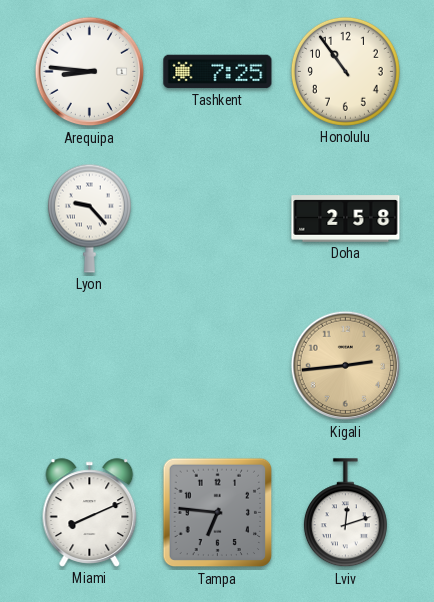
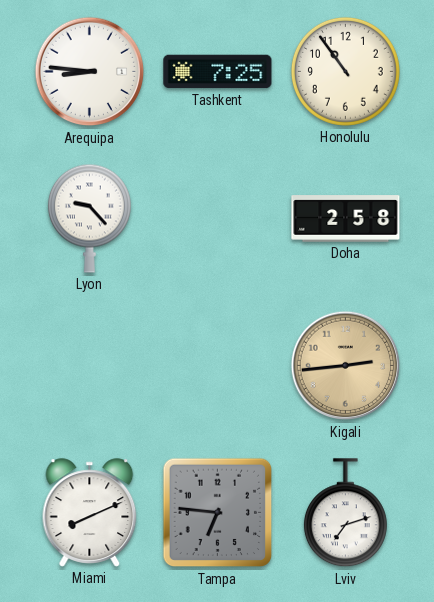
Lviv: 12:12 -> 7:12 (345, 513)
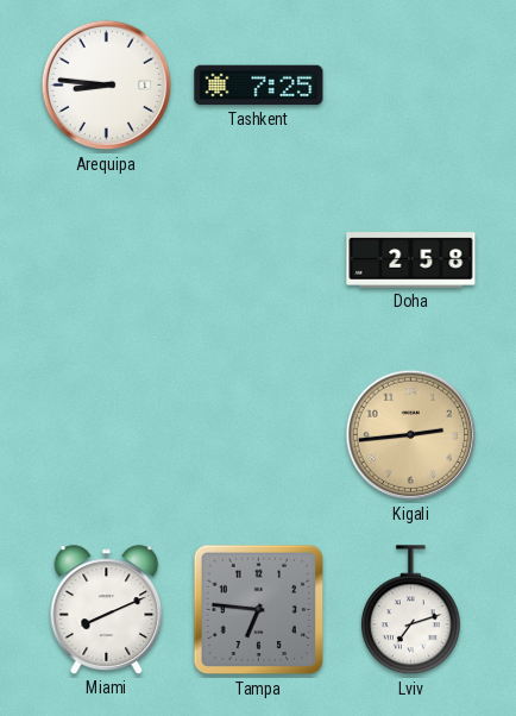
Honolulu: 10:54 -> none (345, 71)
Lyon: 9:23 -> none (89, 218)
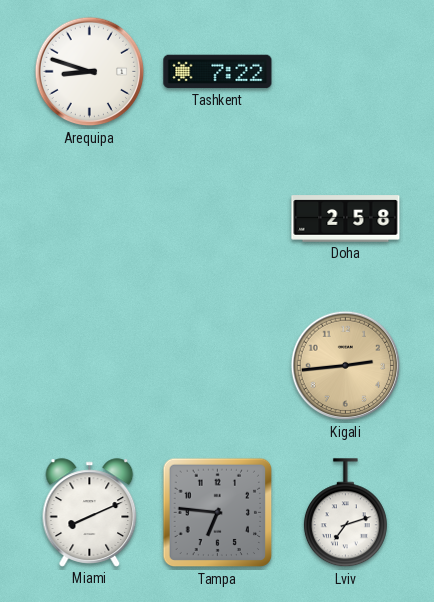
Arequipa: 8:46 -> 8:48 (90, 72)
Tashkent: 7:25 -> 7:22 (218, 72)
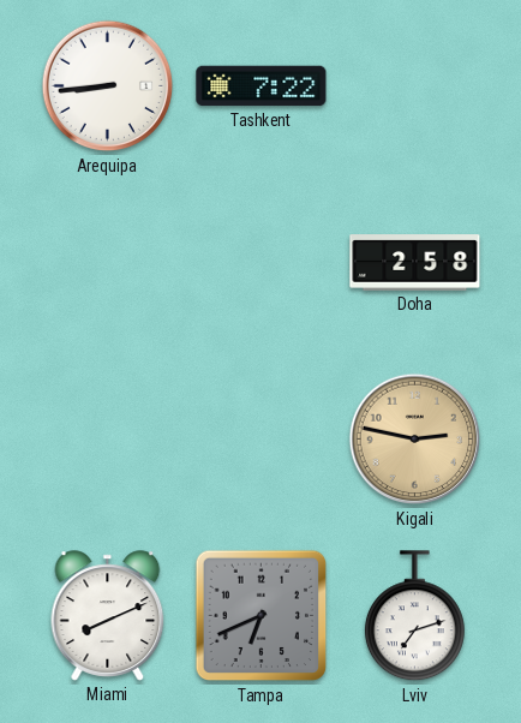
Arequipa: 8:48 -> 8:44 (108, 86)
Kigali: 2:44 -> 2:47 (415, 440)
Tampa: 6:46 -> 6:41 (262, 616)
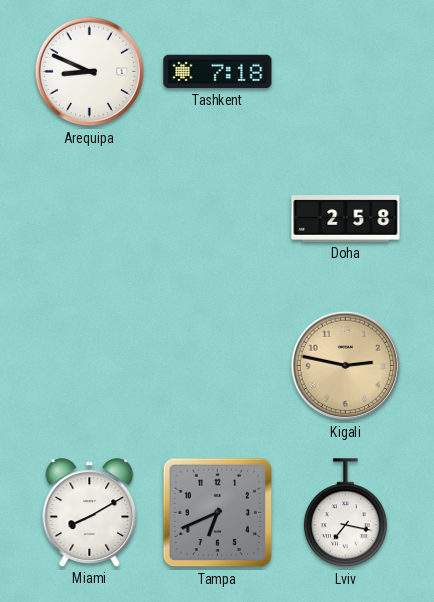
Arequipa: 8:44 -> 8:49 (90, 72)
Tashkent: 7:22 -> 7:18 (218, 72)
Miami: 8:11 -> 8:10 (90, 513)
Lviv: 7:12 -> 7:17 (345, 513)
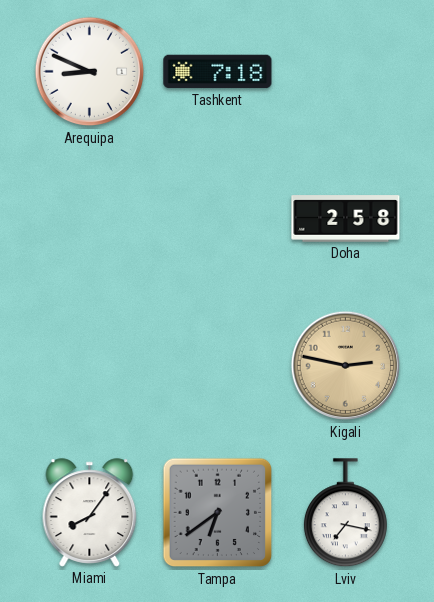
Miami: 8:10 -> 8:06 (90, 513)
Tampa: 6:41 -> 6:39 (218, 513)
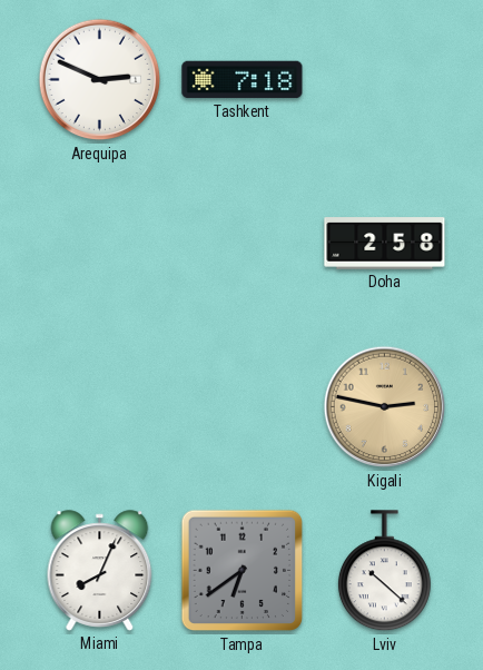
Arequipa: 8:49 -> 2:49 (100, 80)
Miami: 8:06 -> 8:04 (100, 571)
Lviv: 7:17 -> 10:22 (384, 571)
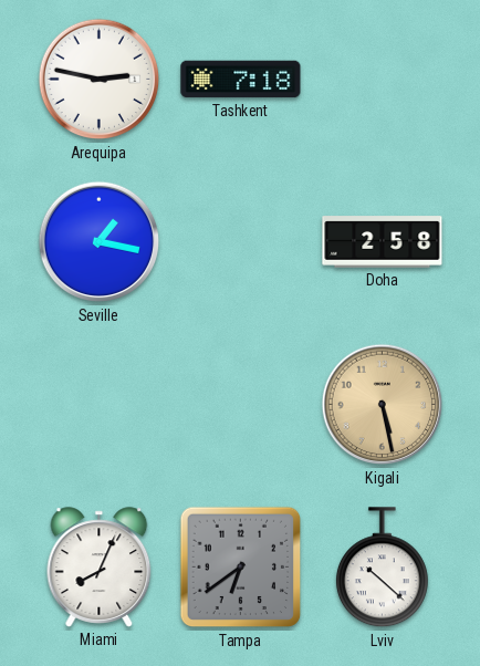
Arequipa: 2:49 -> 2:47 (100, 80)
Seville: none -> 1:17 (100, 242)
Kigali: 2:47 -> 5:28 (383, 405)
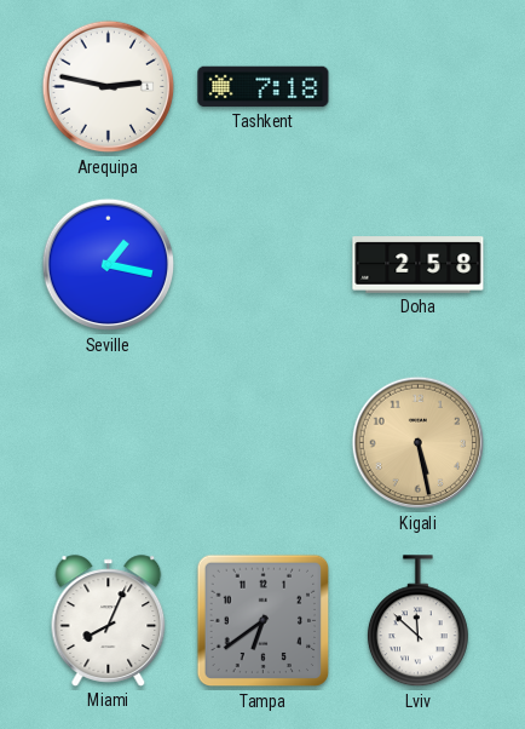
Lviv: 10:22 -> 11:52 (417, 621)
